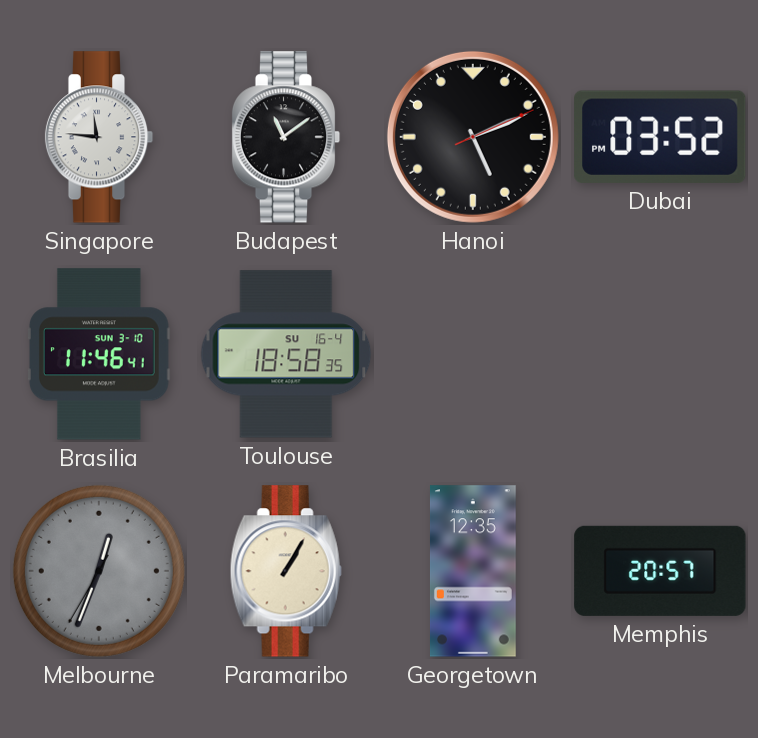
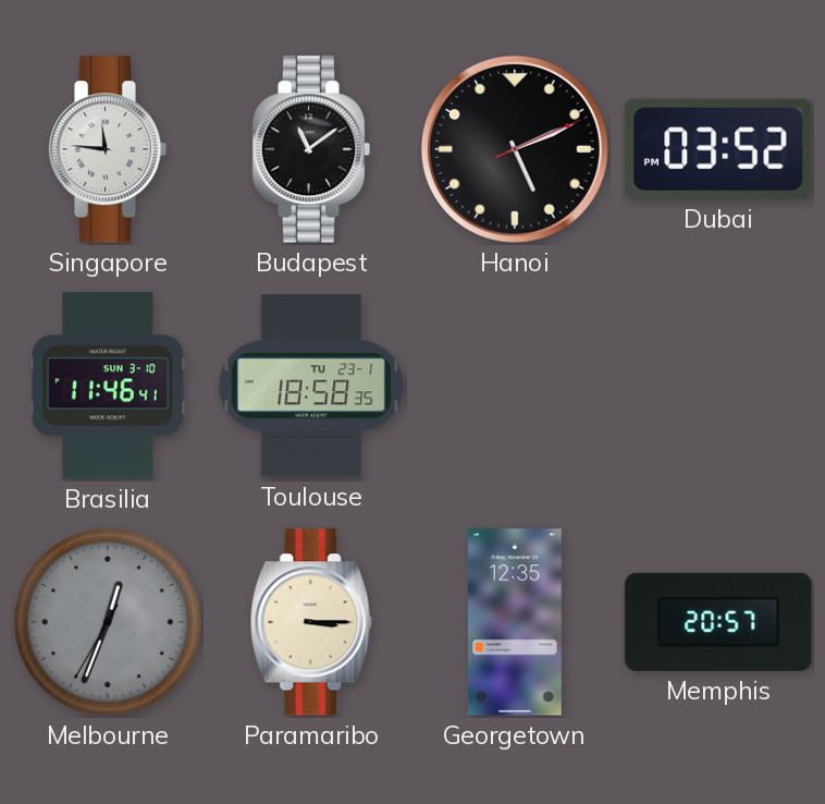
Toulouse date: SU 16-4 -> TU 23-1 (311, 386)
Paramaribo: 1:05 -> 3:15 (311, 622)
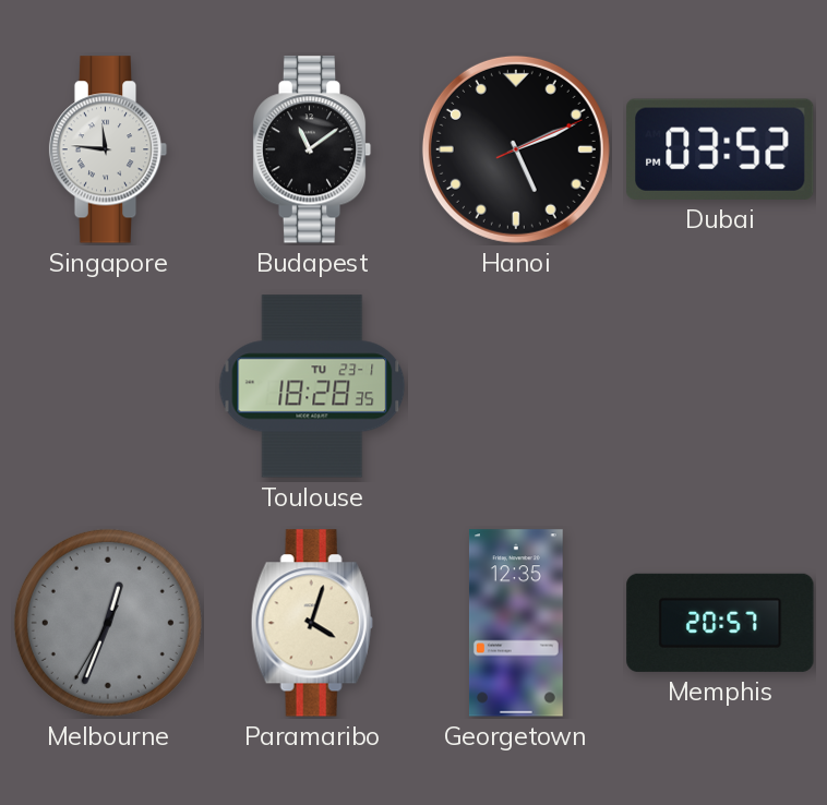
Brasilia: 11:46 -> none (108, 386)
Toulouse: 18:58 -> 18:28 (312, 386)
Paramaribo: 3:15 -> 4:03 (312, 623)
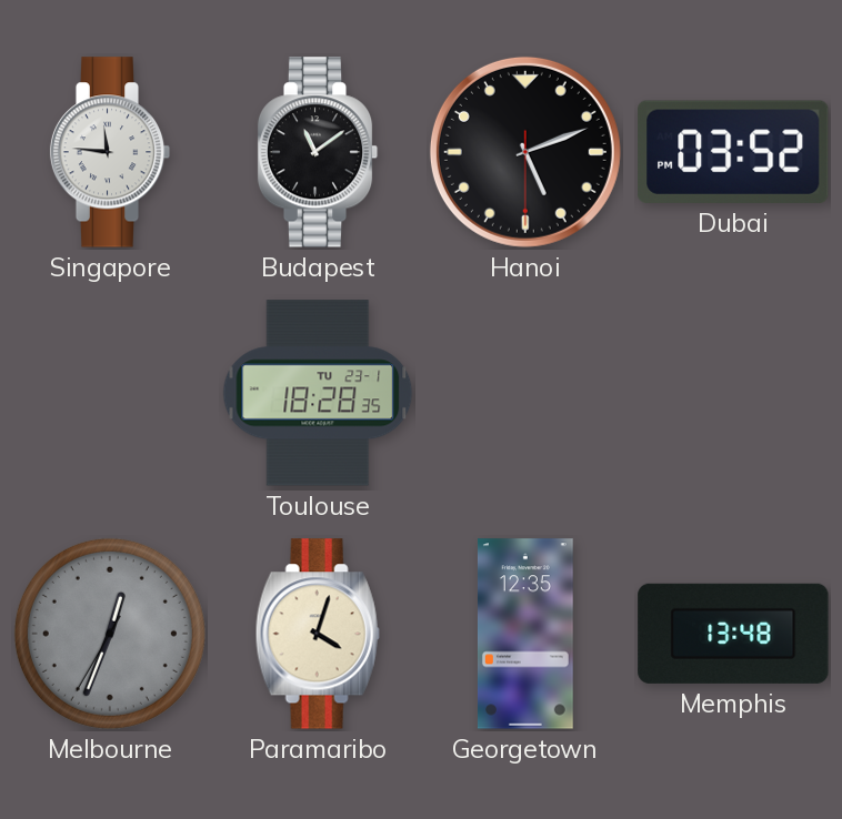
Hanoi: 5:11:11 -> 5:11:30 (525, 152)
Memphis: 20:57 -> 13:48 (733, 634)
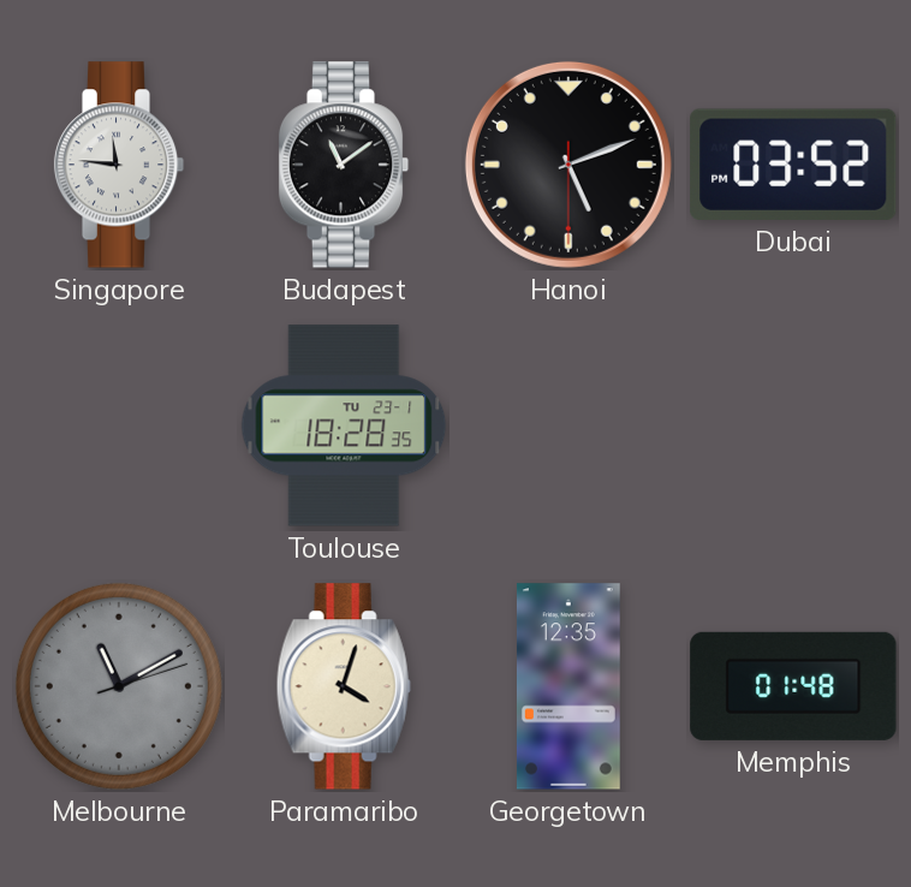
Melbourne: 12:33 -> 11:10 (119, 686)
Memphis: 13:48 -> 01:48 (793, 686)
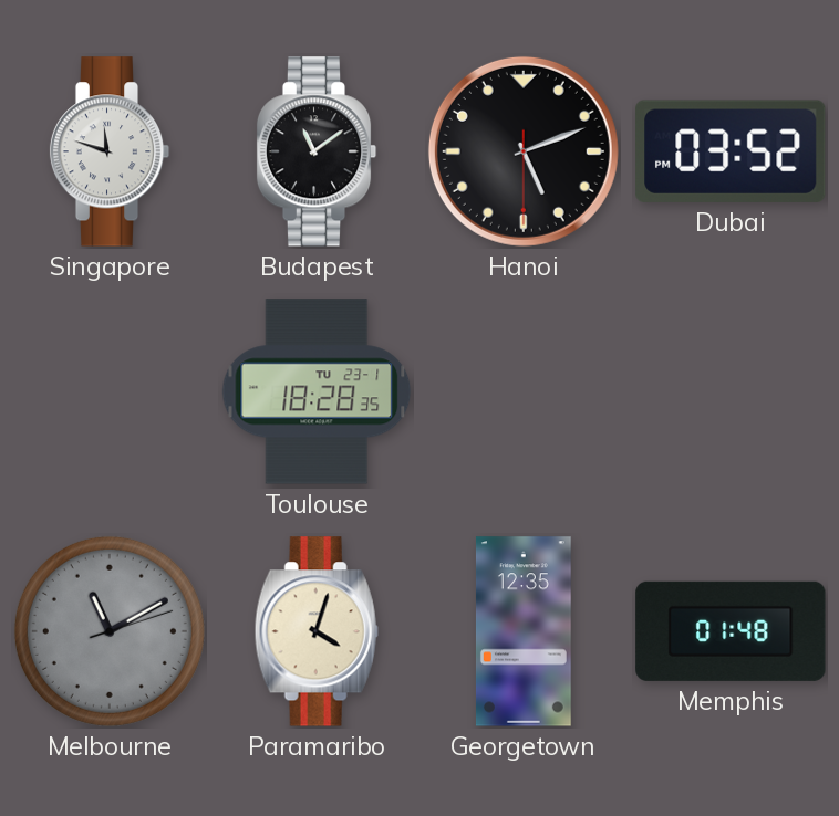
Singapore: 11:46 -> 11:48 (110, 151)
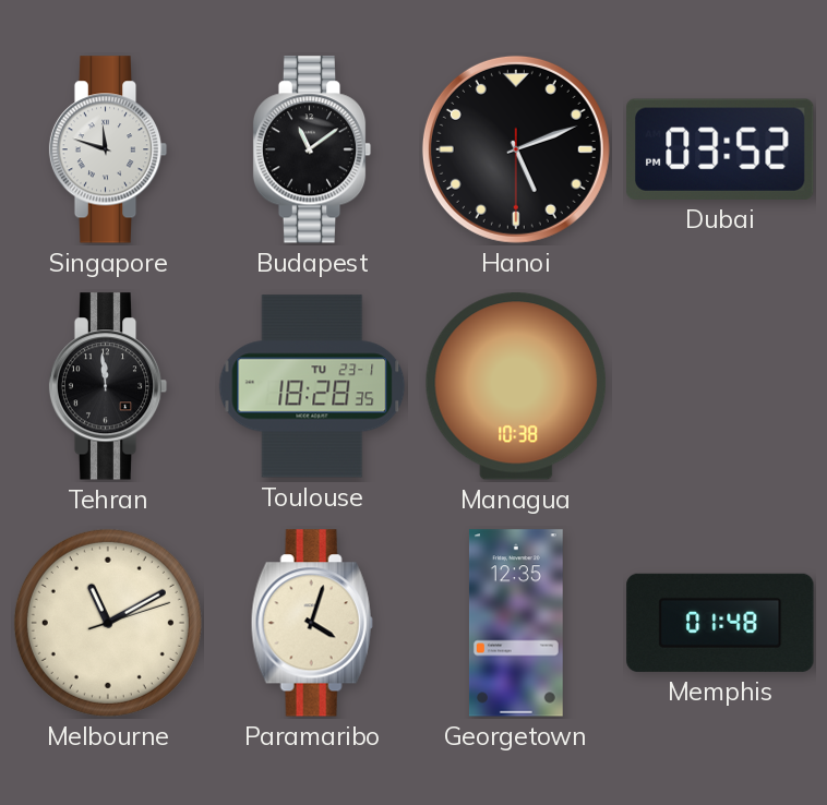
Tehran: none -> 11:59 (108, 386)
Managua: none -> 10:38 (516, 386)
Melbourne dial: grey -> cream (108, 623)
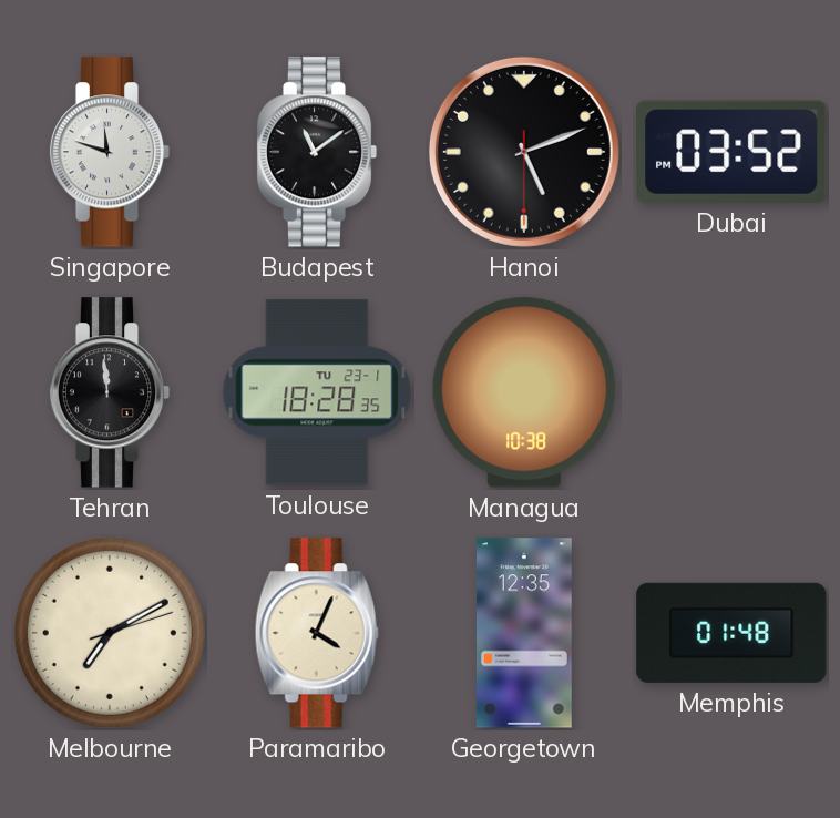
Melbourne: 11:10 -> 7:10 (110, 633)
Paramaribo: 4:03 -> 4:04 (317, 633)
